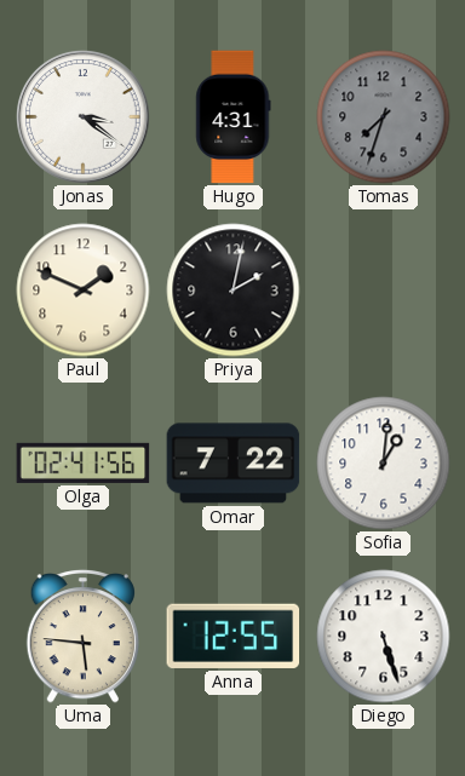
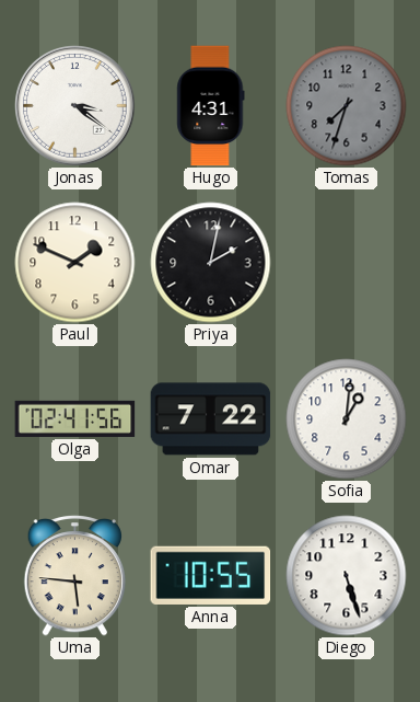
Anna: 12:55 -> 10:55 (211, 575)
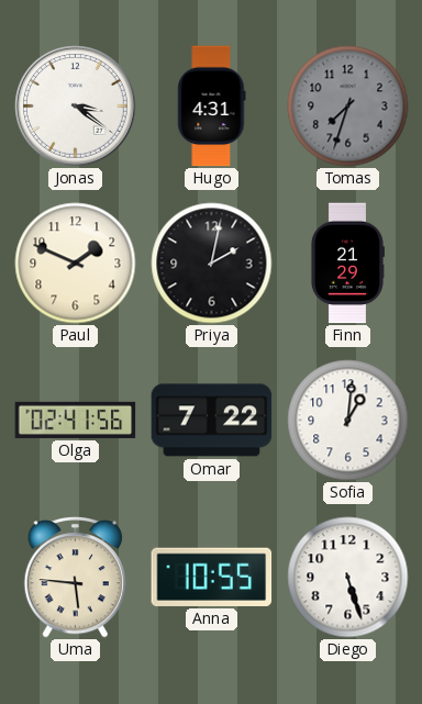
Finn: none -> 21:29 (347, 264)
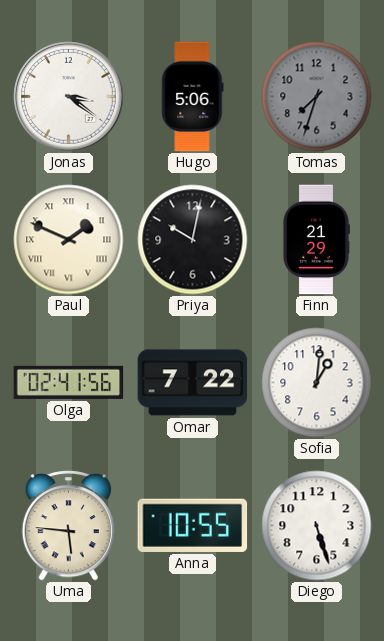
Hugo: 4:31 -> 5:06 (193, 97)
Paul numerals: Arabic -> Roman (69, 240)
Priya: 2:02 -> 10:02 (193, 240)
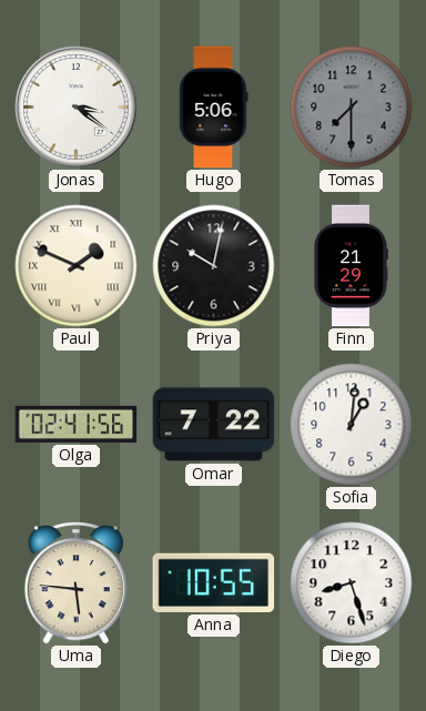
Tomas: 7:33 -> 7:30 (352, 108)
Diego: 5:27 -> 8:27 (352, 583)
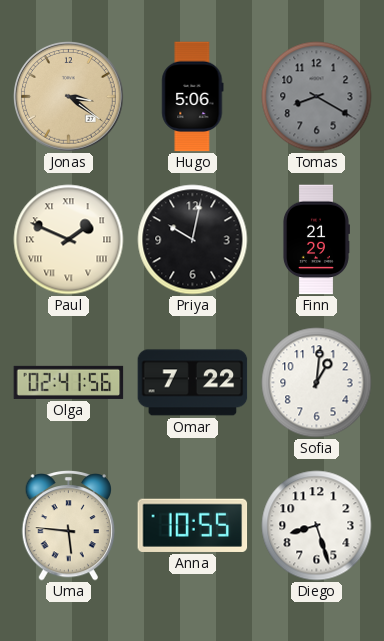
Jonas dial: white -> champagne (69, 97)
Tomas: 7:30 -> 8:20 (317, 97)
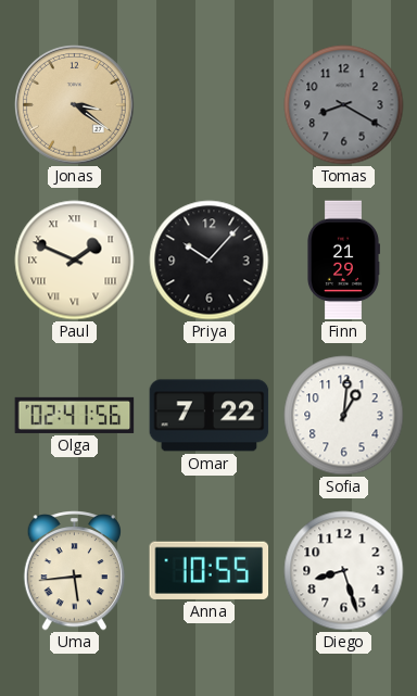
Hugo: 5:06 -> none (193, 97)
Priya: 10:02 -> 10:07 (210, 261)
Uma: 5:46 -> 5:44 (74, 571)
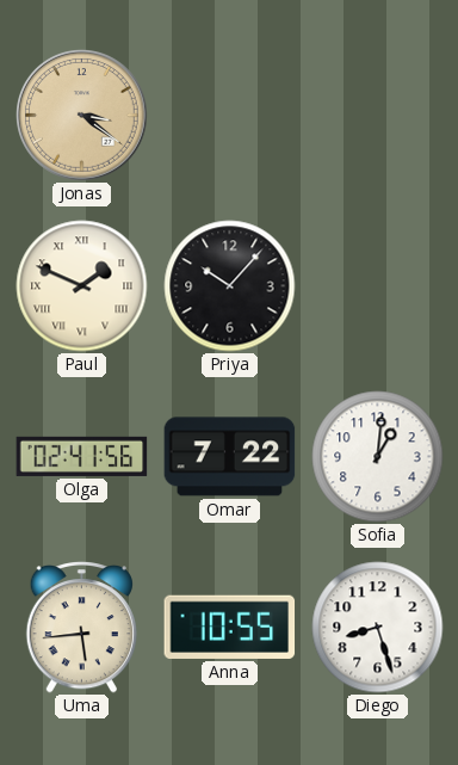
Tomas: 8:20 -> none (344, 105)
Finn: 21:29 -> none (343, 261)
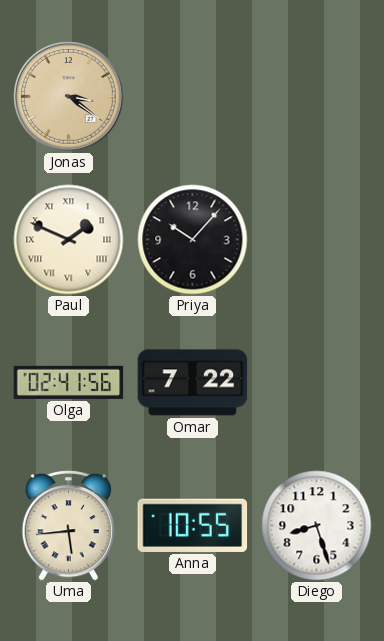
Sofia: 1:01 -> none (378, 457)
